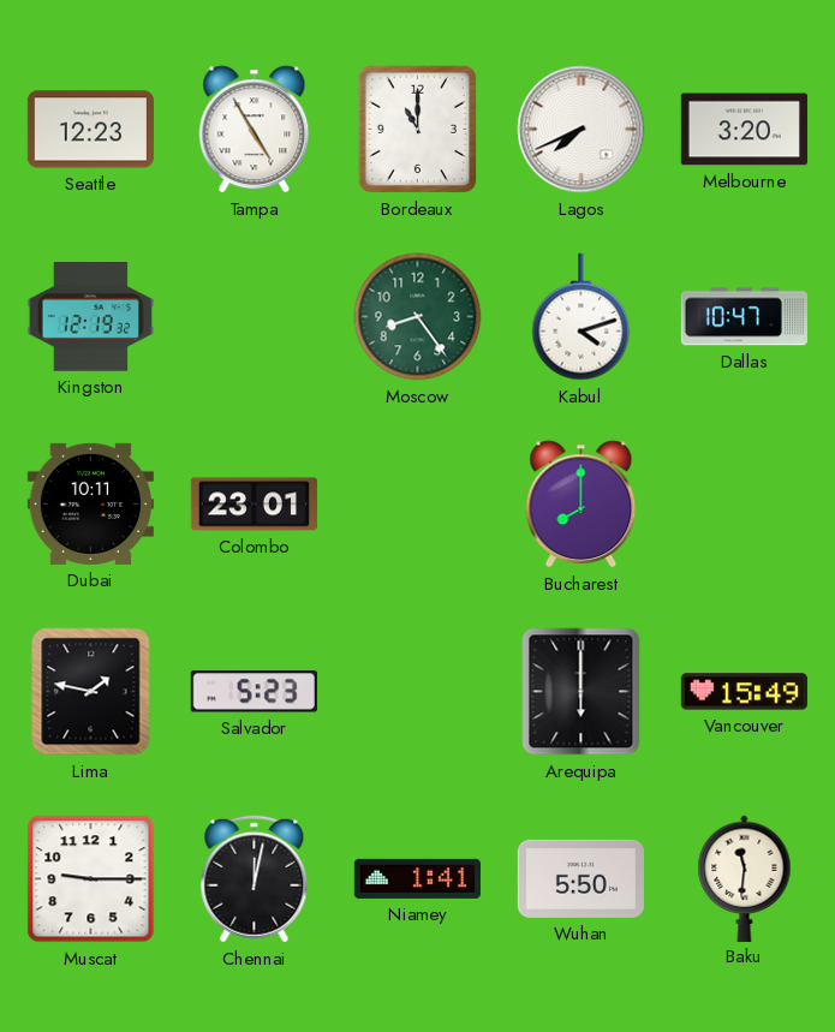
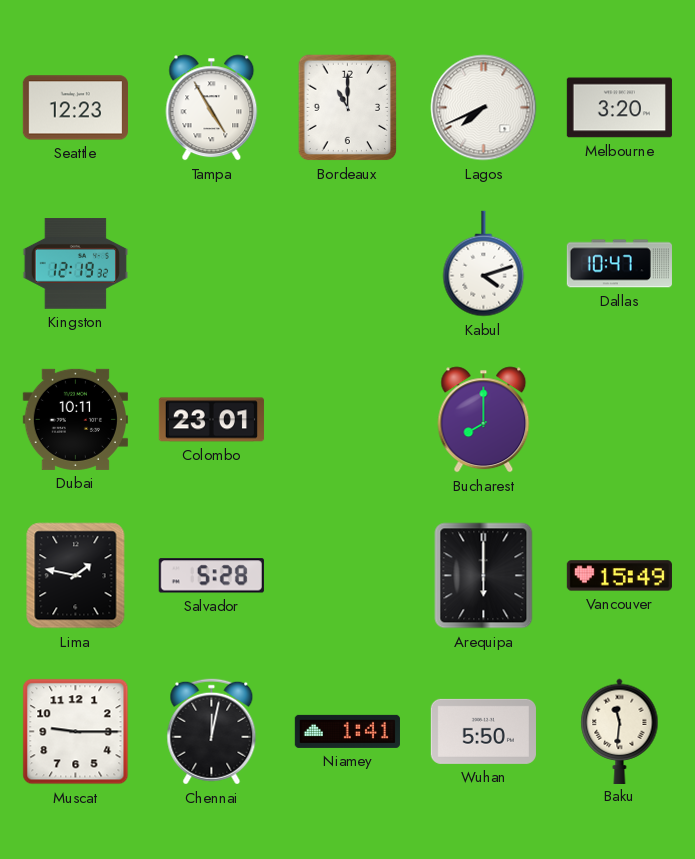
Moscow: 8:24 -> none (418, 317)
Salvador: 5:23 -> 5:28 (211, 576)
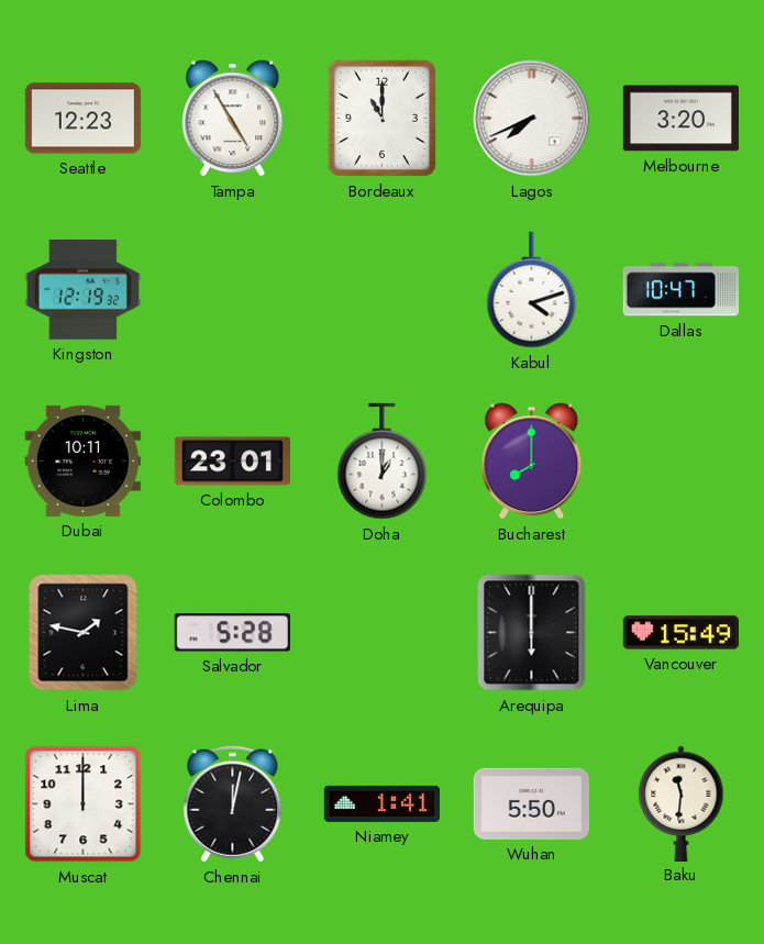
Doha: none -> 1:00 (383, 462)
Muscat: 9:15 -> 12:00 (84, 804)
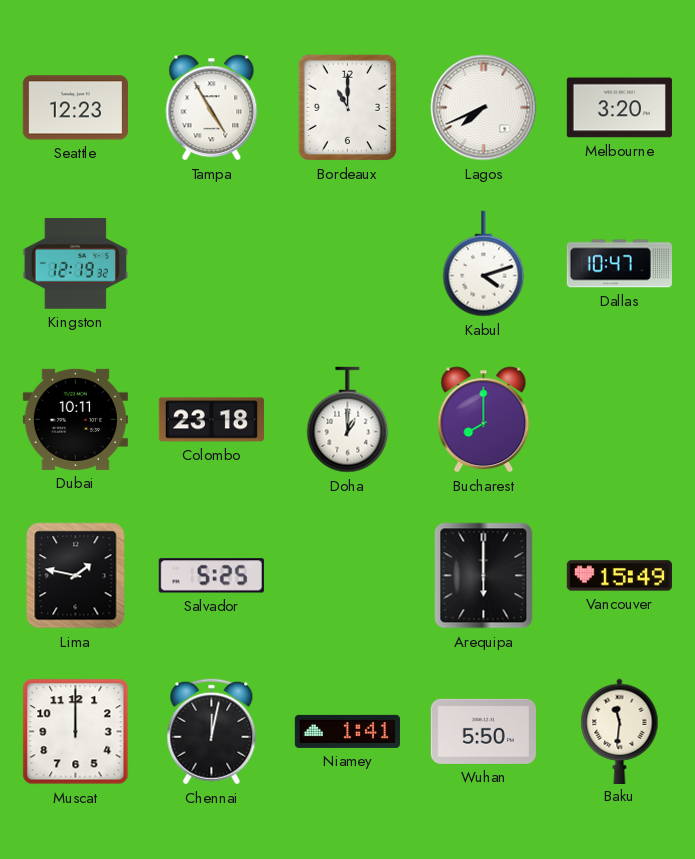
Colombo: 23:01 -> 23:18 (211, 420)
Salvador: 5:28 -> 5:25 (211, 576)
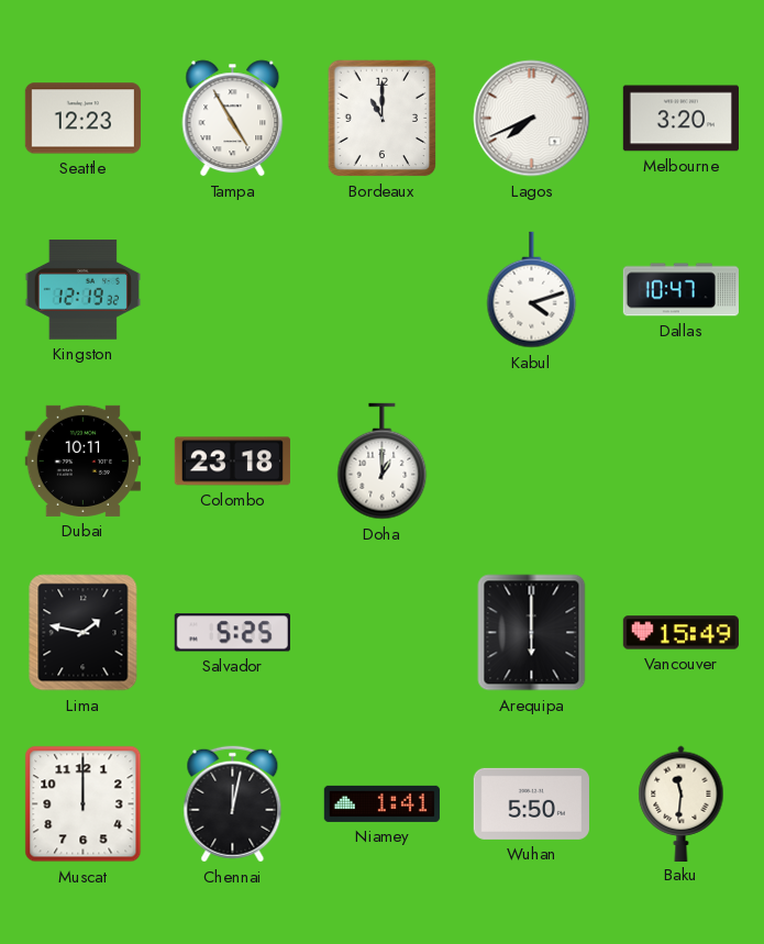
Bucharest: 8:00 -> none (484, 420)
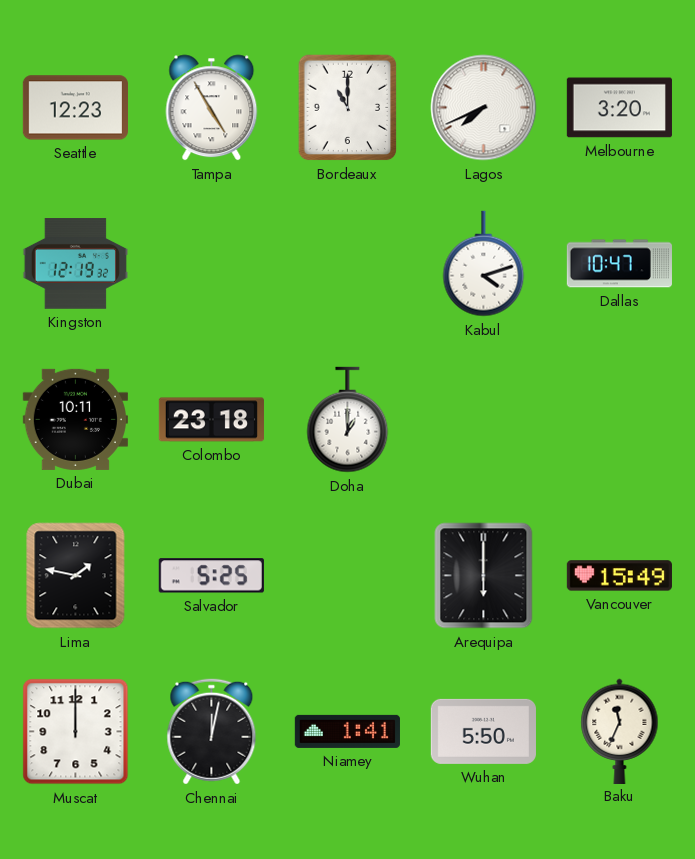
Baku: 11:31 -> 11:34 (620, 731)
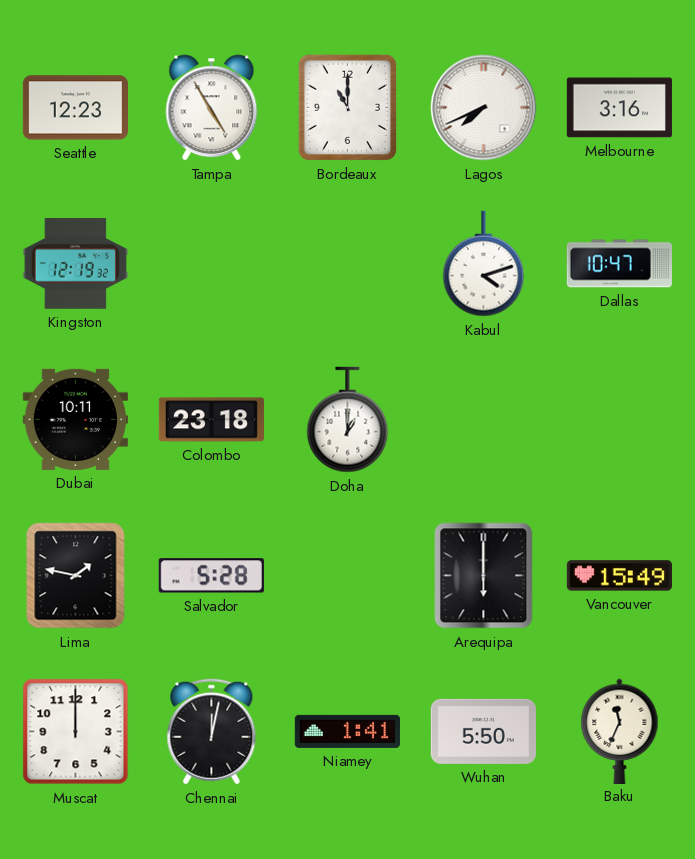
Melbourne: 3:20 -> 3:16 (619, 108)
Salvador: 5:25 -> 5:28 (211, 576)
